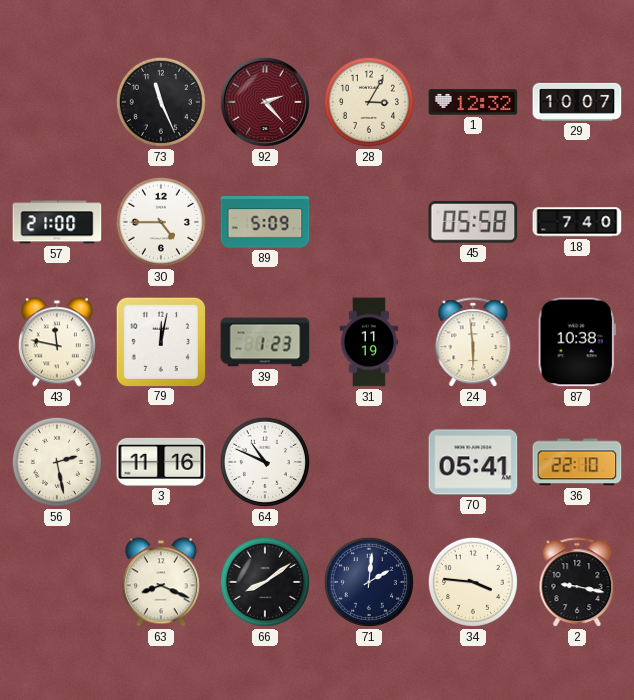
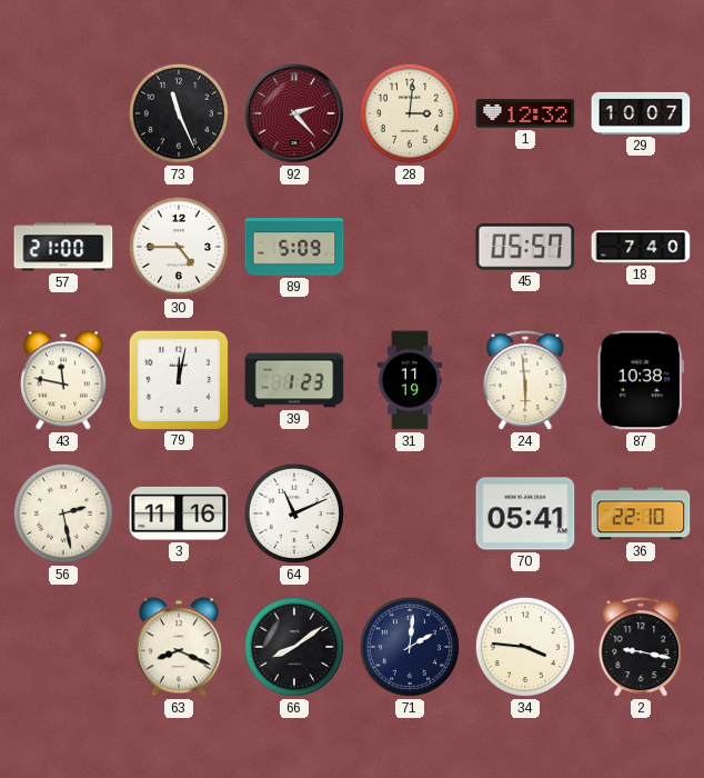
28: 3:05 -> 3:01 (410, 113)
45: 05:58 -> 05:57 (525, 247)
64: 10:49 -> 11:11 (294, 513)
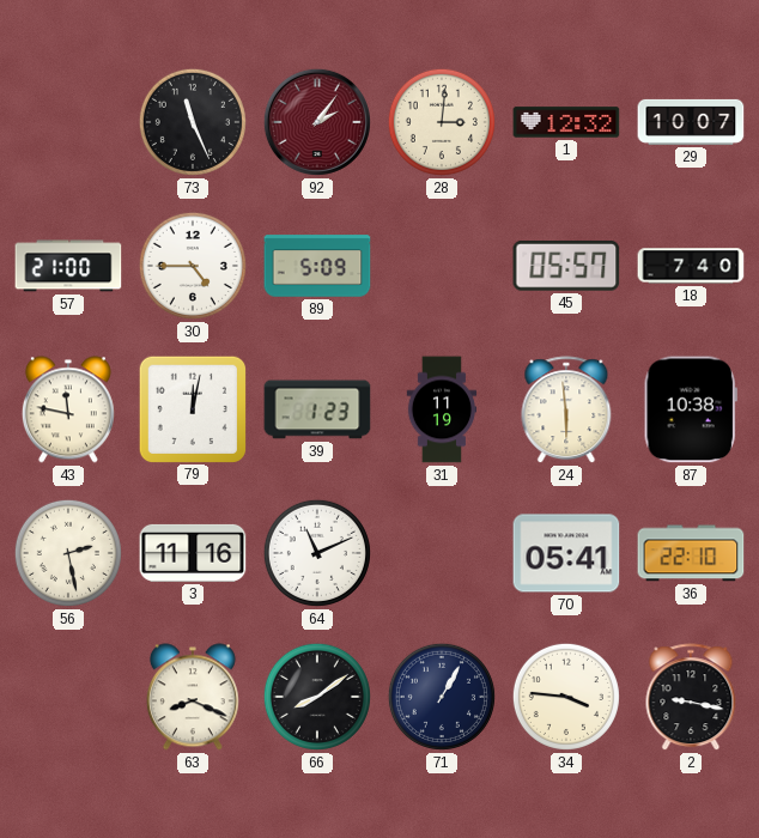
92: 2:23 -> 2:06 (317, 122)
71: 2:01 -> 1:05 (442, 697)
